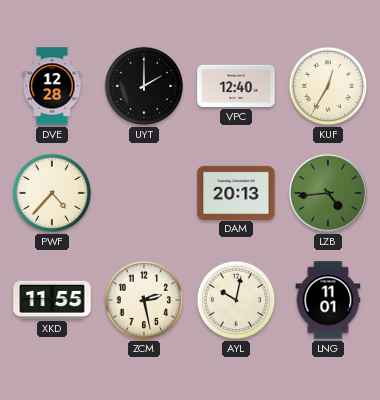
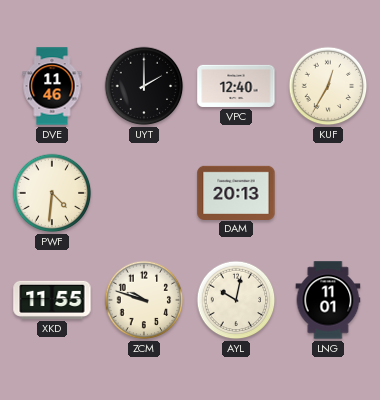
DVE: 12:28 -> 11:46 (52, 86)
PWF: 4:37 -> 4:31 (52, 193)
LZB: 4:44 -> none (328, 193)
ZCM: 2:28 -> 9:48 (144, 300)
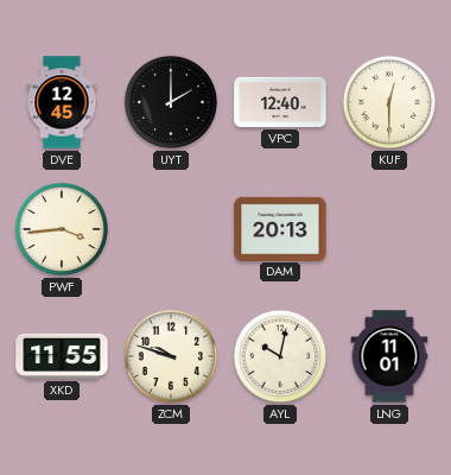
DVE: 11:46 -> 12:45 (62, 102)
KUF: 12:35 -> 12:30 (389, 102)
PWF: 4:31 -> 3:44 (62, 229)
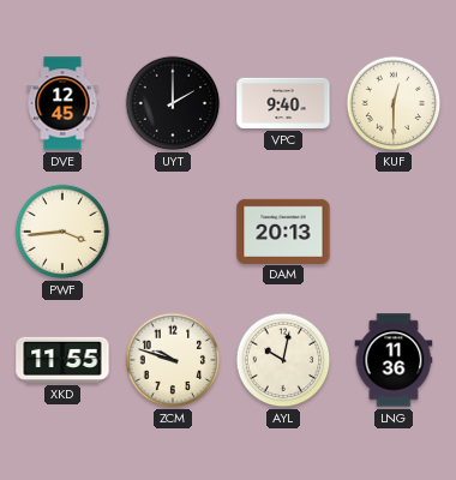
VPC: 12:40 -> 9:40 (283, 103)
LNG: 11:01 -> 11:36 (394, 360)
